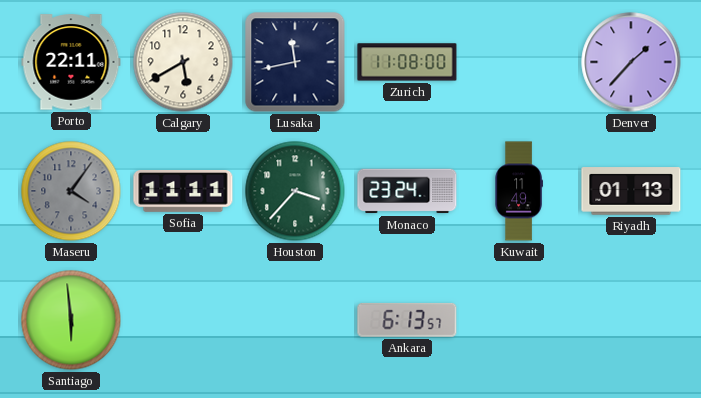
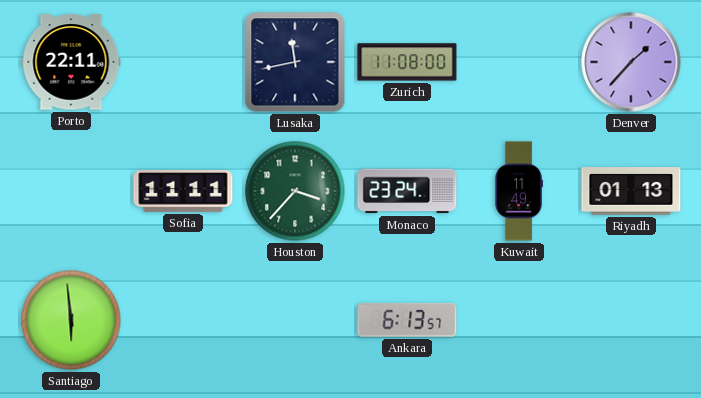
Calgary: 5:40 -> none (183, 62)
Maseru: 4:06 -> none (71, 191)
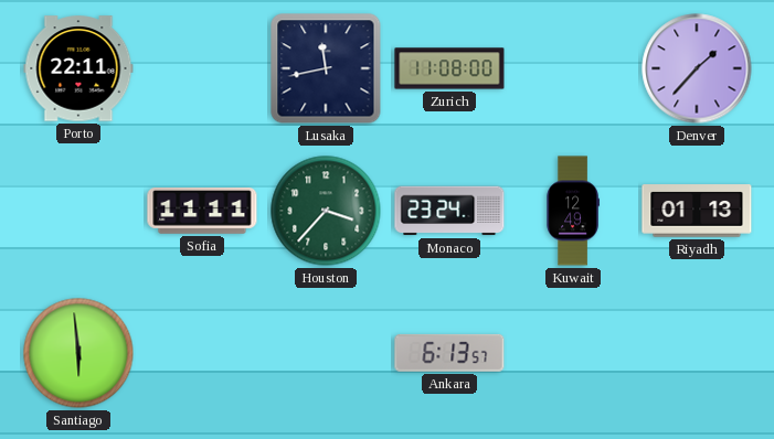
Kuwait: 11:49 -> 12:49 (573, 211)
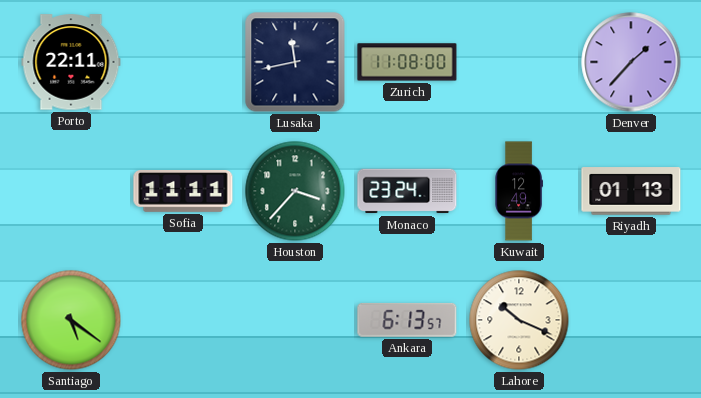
Santiago: 5:59 -> 5:21 (71, 320)
Lahore: none -> 10:19 (519, 320)
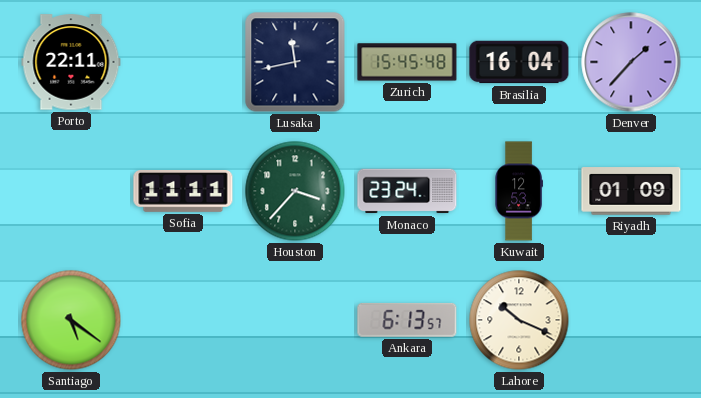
Zurich: 11:08 -> 15:45 (407, 62)
Brasilia: none -> 16:04 (519, 62)
Kuwait: 12:49 -> 12:53 (519, 191)
Riyadh: 01:13 -> 01:09 (631, 191)
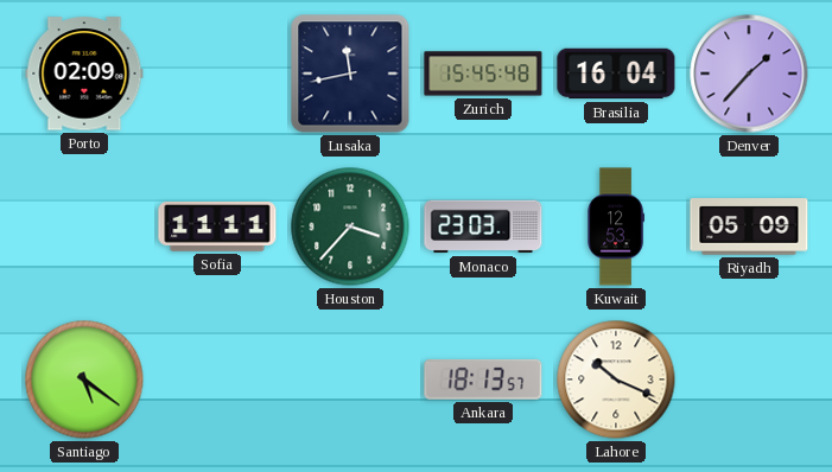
Porto: 22:11 -> 02:09 (84, 74)
Monaco: 23:24 -> 23:03 (483, 227)
Riyadh: 01:09 -> 05:09 (749, 227)
Ankara: 6:13 -> 18:13 (483, 379)
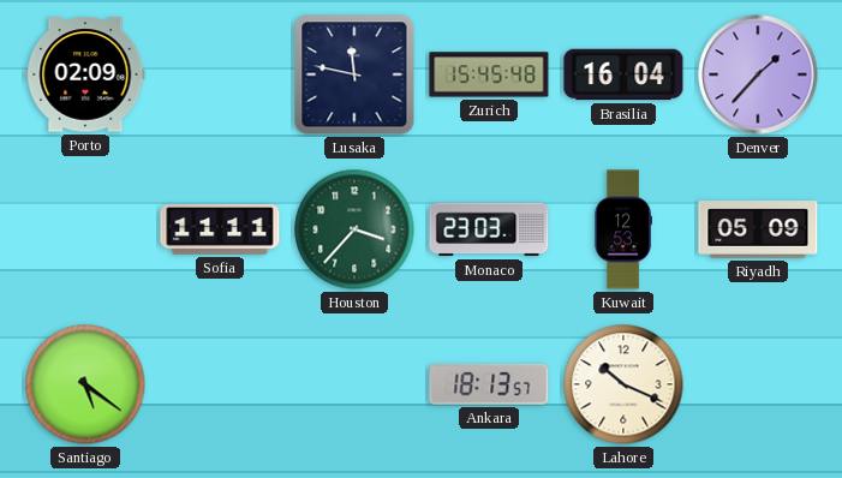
Lusaka: 11:43 -> 11:47 (354, 74)
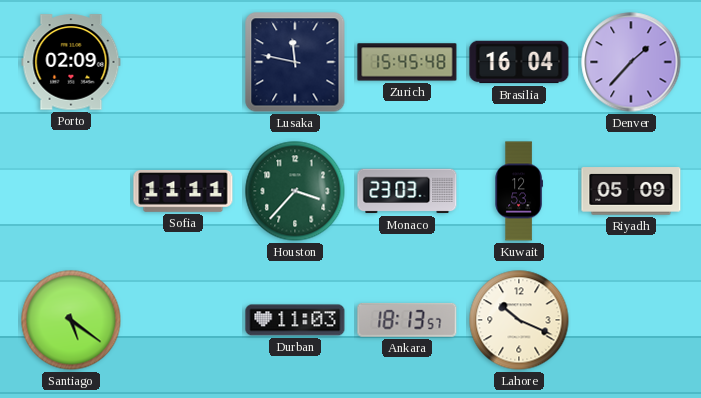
Durban: none -> 11:03 (295, 320)
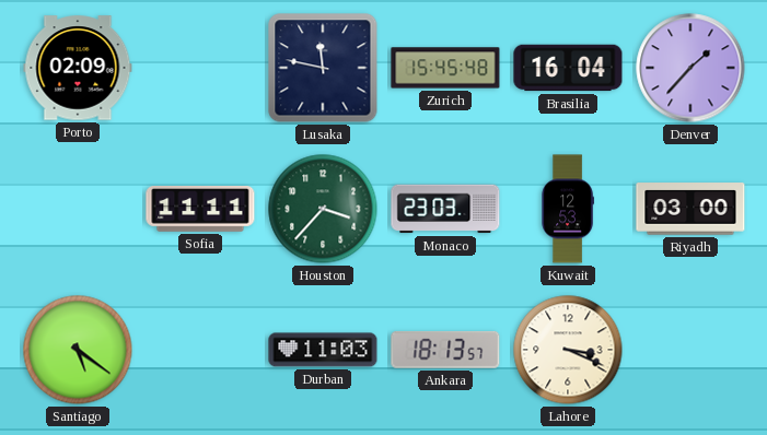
Riyadh: 05:09 -> 03:00 (690, 209)
Lahore: 10:19 -> 3:19 (568, 350)
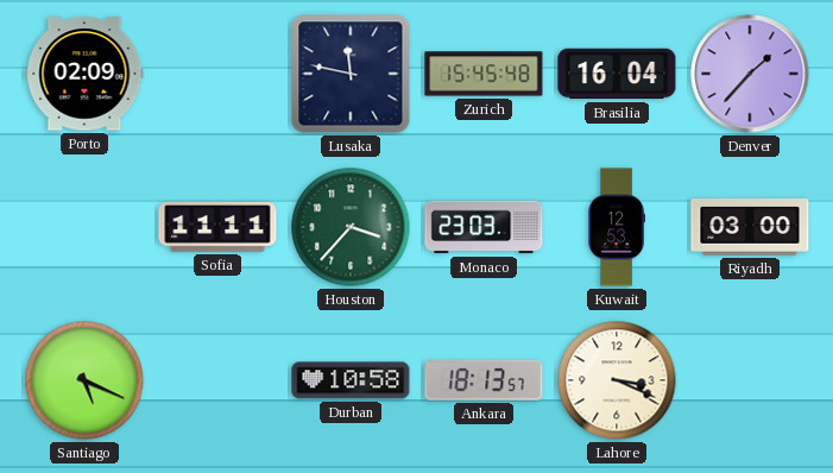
Santiago: 5:21 -> 5:19 (84, 380)
Durban: 11:03 -> 10:58 (351, 380)
